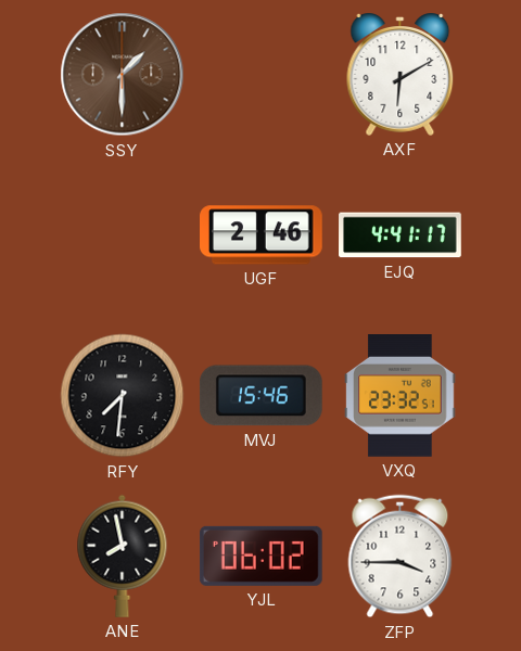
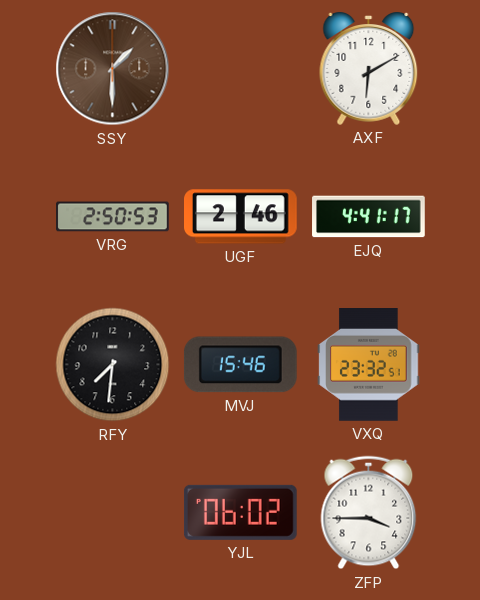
VRG: none -> 2:50 (113, 217)
ANE: 7:58 -> none (123, 556)
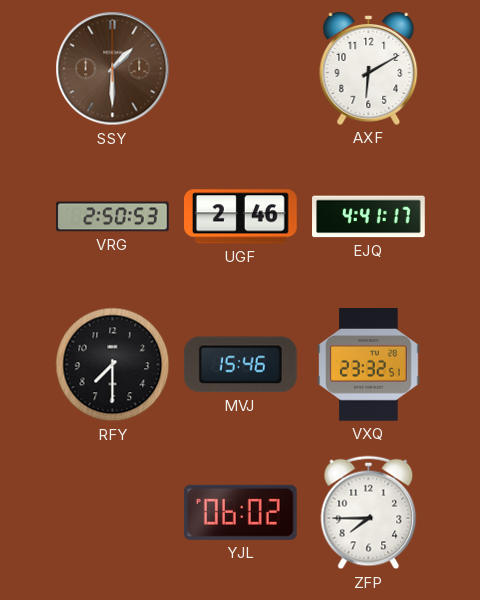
RFY: 7:31 -> 7:30 (113, 365)
ZFP: 3:45 -> 7:45 (369, 513)
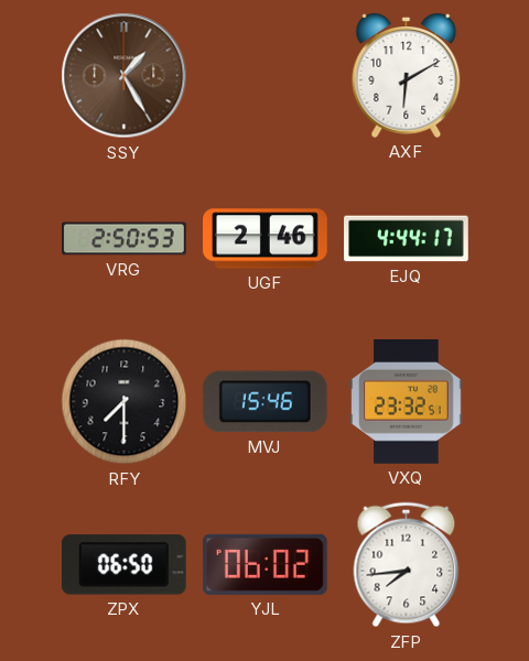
SSY: 1:30 -> 1:25 (125, 76)
EJQ: 4:41 -> 4:44 (407, 239)
ZPX: none -> 06:50 (123, 565)
ZFP: 7:45 -> 7:44 (407, 565)
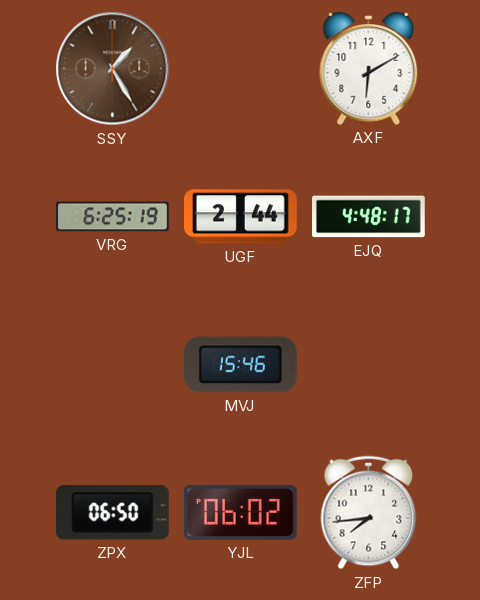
VRG: 2:50 -> 6:25 (113, 217)
UGF: 2:46 -> 2:44 (241, 217)
EJQ: 4:44 -> 4:48 (369, 217)
RFY: 7:30 -> none (125, 402)
VXQ: 23:32 -> none (407, 402)
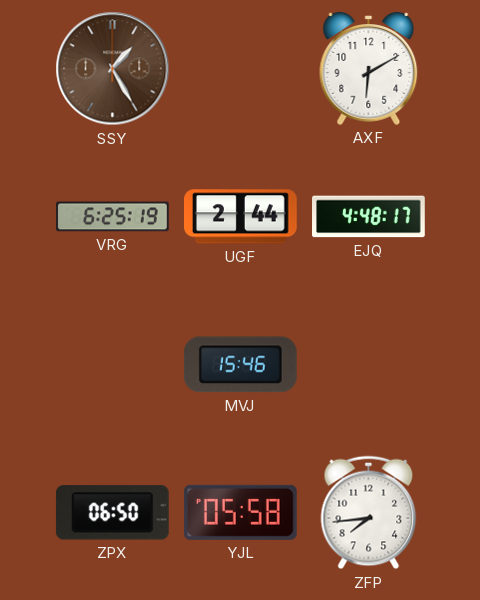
YJL: 06:02 -> 05:58 (240, 512)
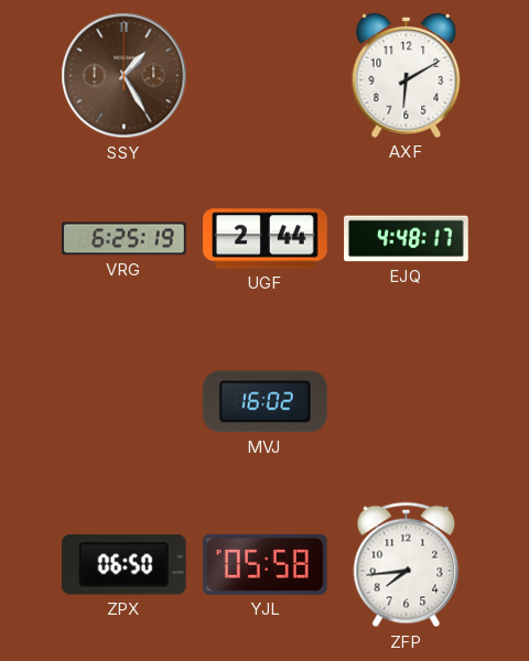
MVJ: 15:46 -> 16:02 (264, 402)
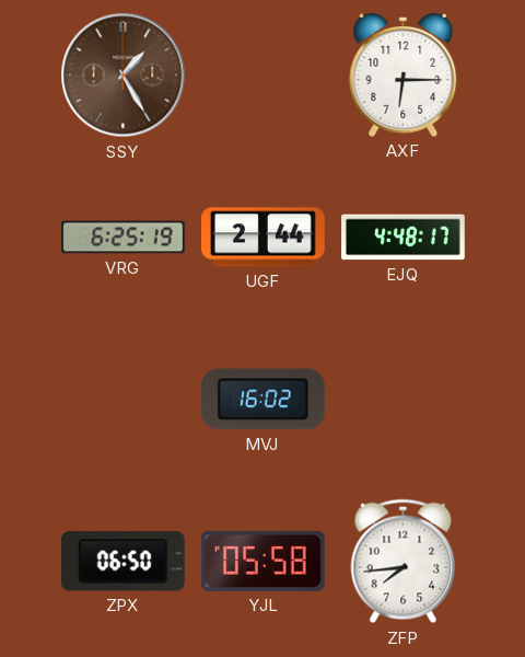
AXF: 6:10 -> 6:15 (404, 74)
